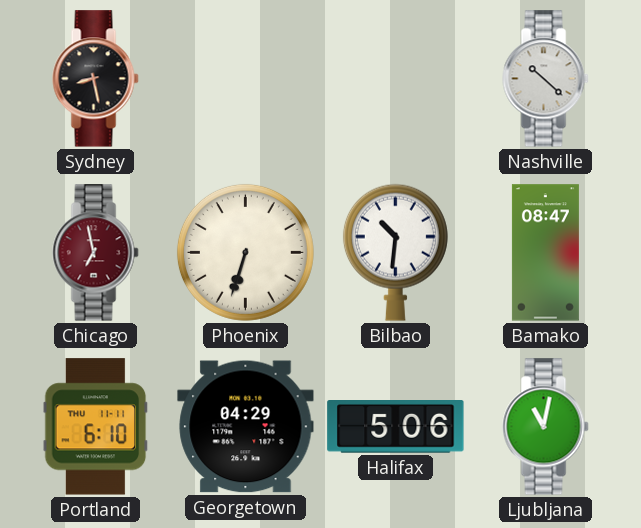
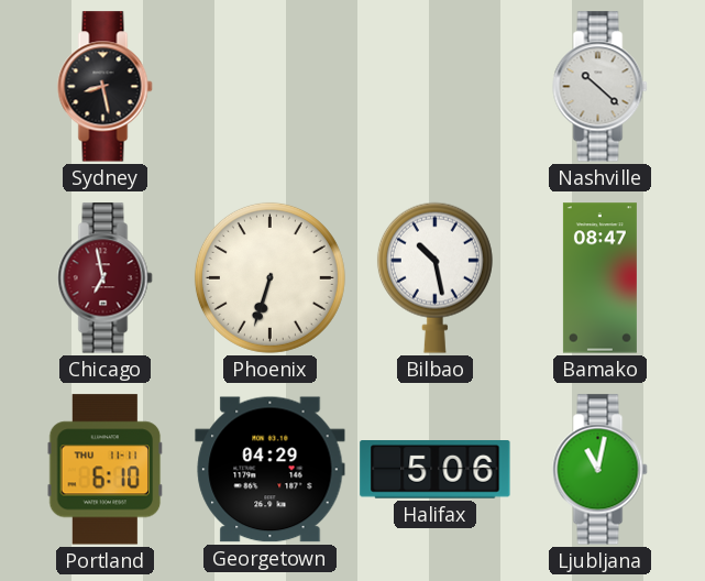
Bilbao: 10:31 -> 10:28 (434, 277)
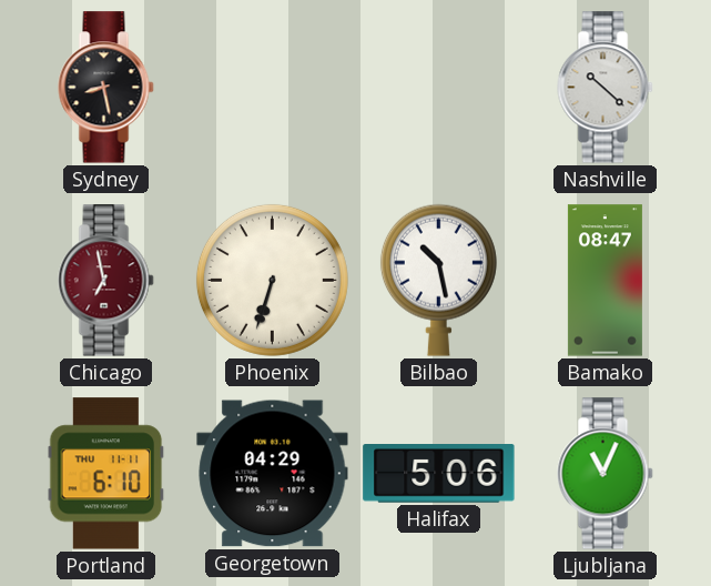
Ljubljana: 11:02 -> 11:04 (606, 474)
